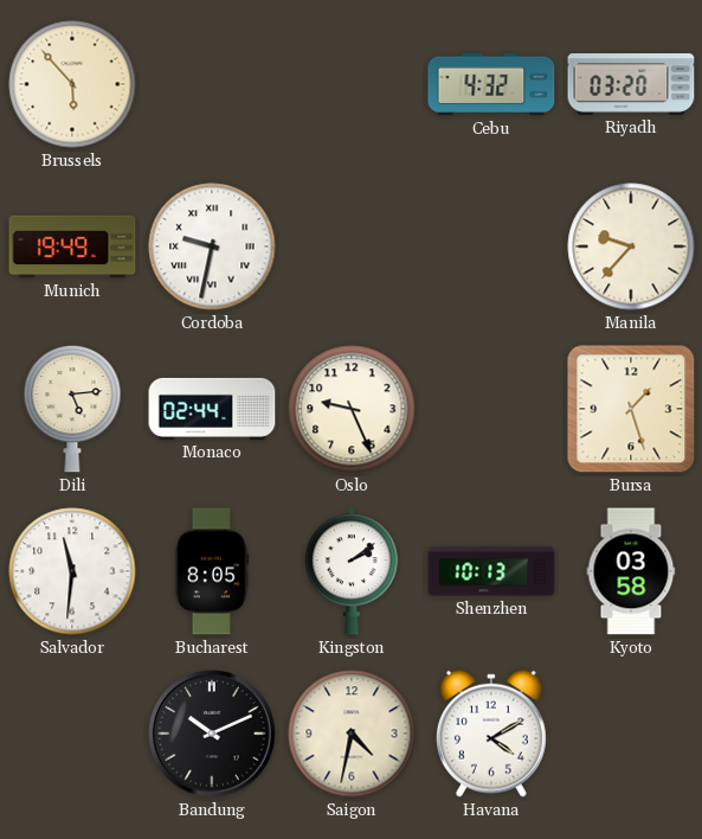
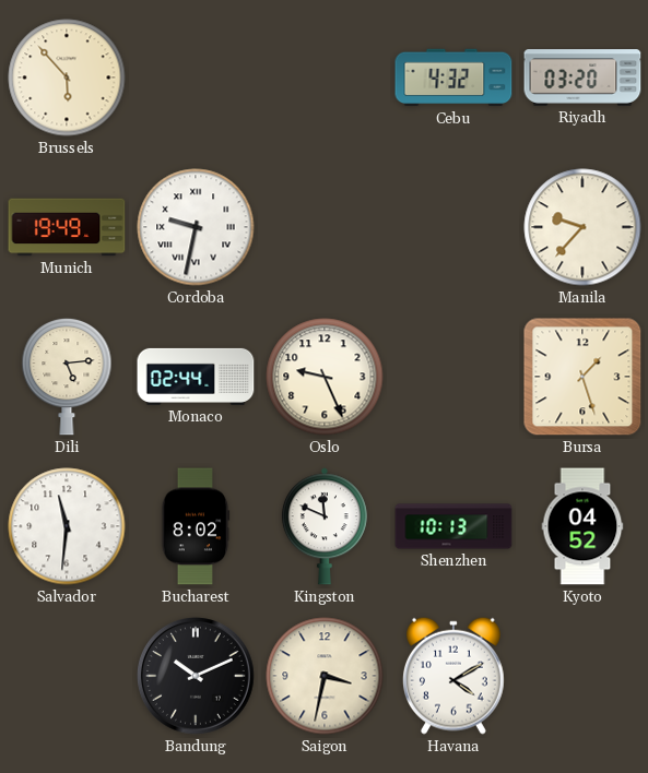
Bucharest: 8:05 -> 8:02 (196, 526)
Kingston: 2:09 -> 11:49 (325, 526)
Kyoto: 03:58 -> 04:52 (582, 526)
Saigon: 4:32 -> 3:32 (325, 676)
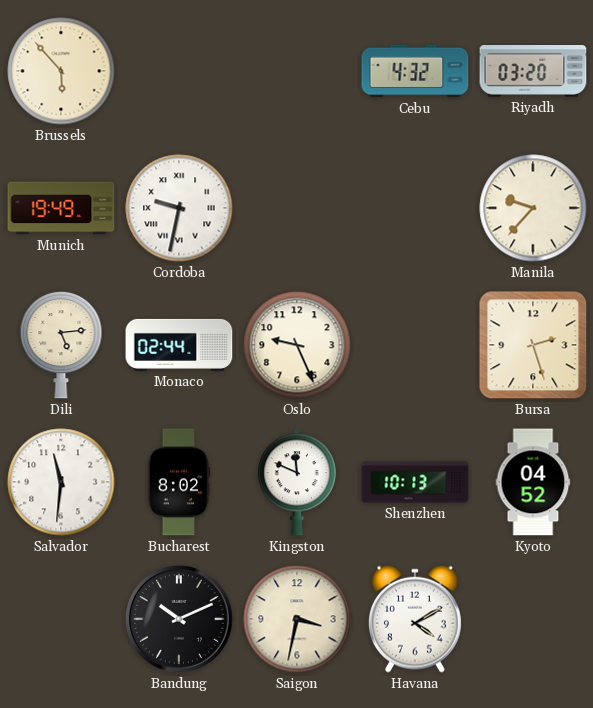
Bursa: 1:27 -> 2:27 (533, 345)
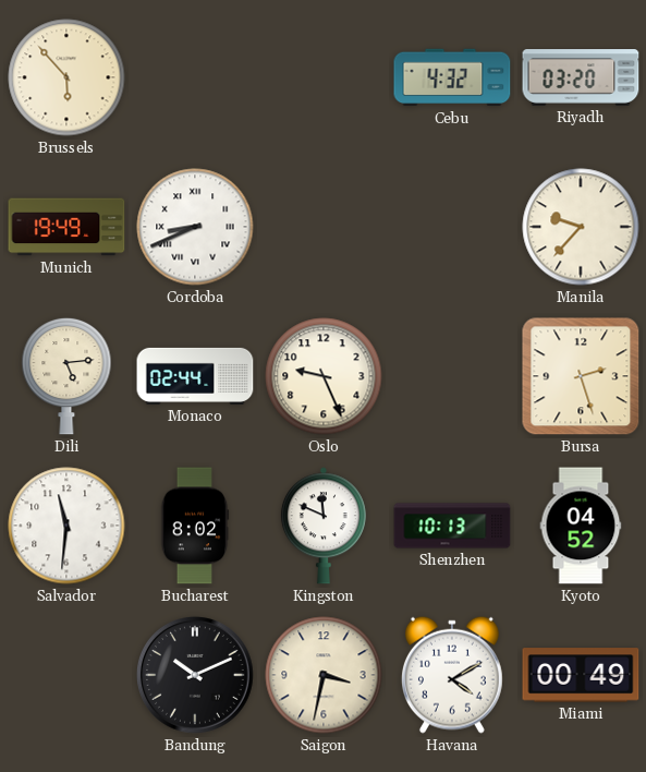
Cordoba: 9:32 -> 8:41 (195, 227)
Miami: none -> 00:49 (581, 675)
